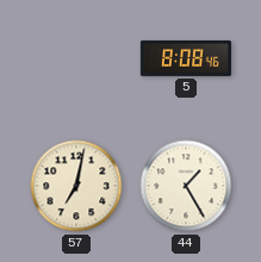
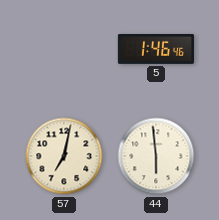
5: 8:08 -> 1:46 (156, 50)
44: 1:25 -> 5:59 (156, 156)
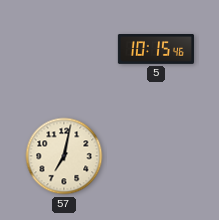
5: 1:46 -> 10:15 (156, 50)
44: 5:59 -> none (156, 156)
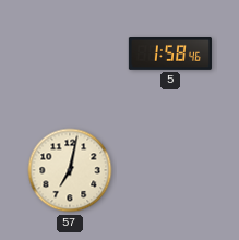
5: 10:15 -> 1:58 (170, 55)
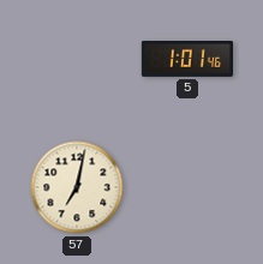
5: 1:58 -> 1:01 (187, 60)
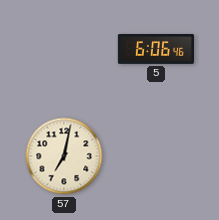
5: 1:01 -> 6:06 (156, 50)
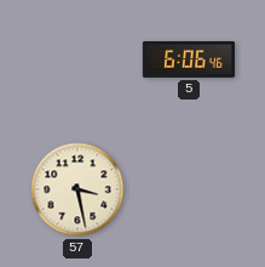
57: 7:02 -> 3:28 (77, 189)
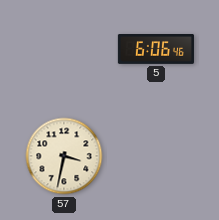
57: 3:28 -> 3:32 (64, 156)
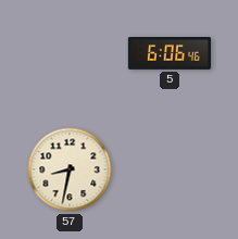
57: 3:32 -> 8:32 (70, 169)
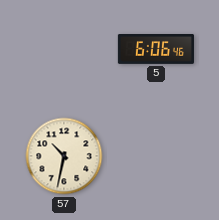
57: 8:32 -> 10:32 (64, 156)
